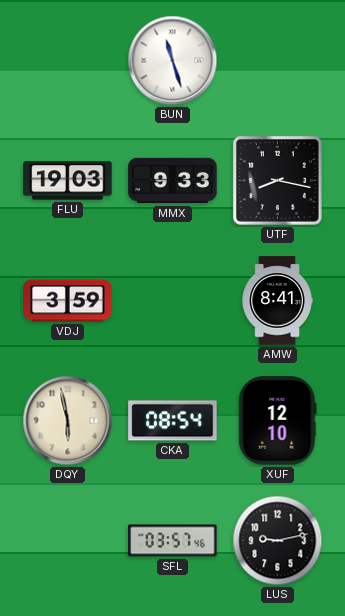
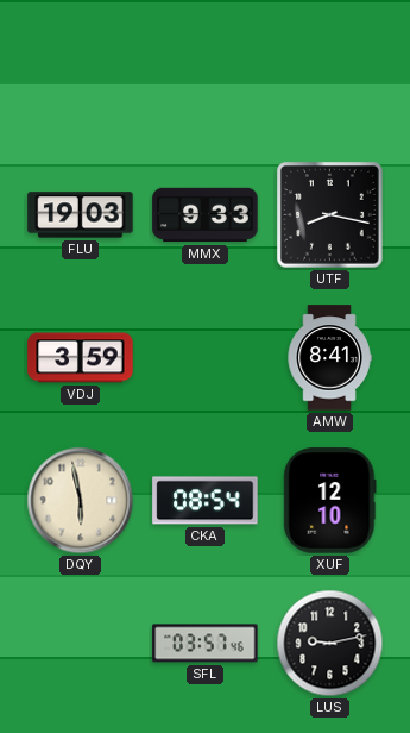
BUN: 11:27 -> none (173, 61)
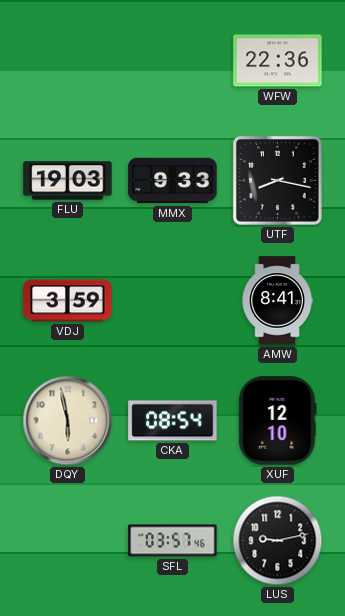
WFW: none -> 22:36 (278, 61)
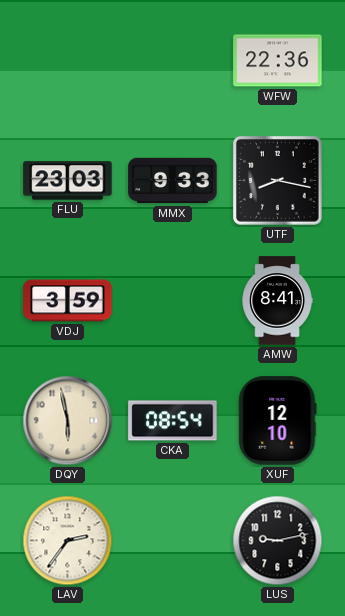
FLU: 19:03 -> 23:03 (68, 181)
LAV: none -> 2:36 (68, 541)
SFL: 03:57 -> none (173, 541)
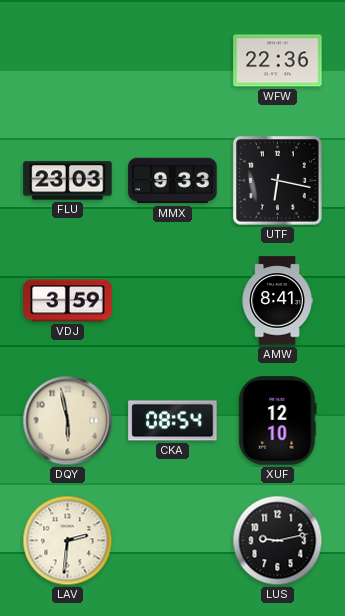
UTF: 8:17 -> 6:17 (278, 181)
LAV: 2:36 -> 2:31 (68, 541)
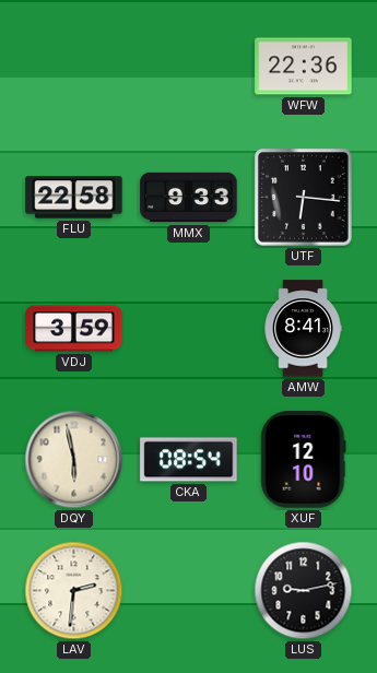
FLU: 23:03 -> 22:58 (74, 198)
UTF: 6:17 -> 6:16 (304, 198)
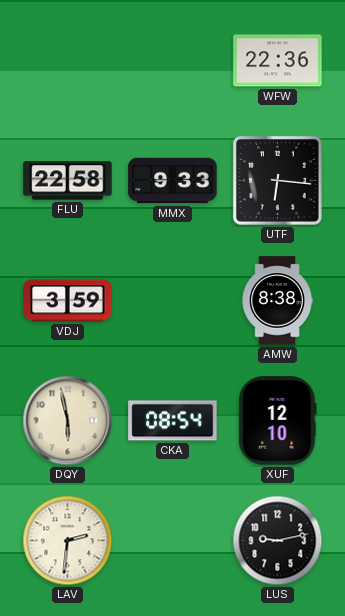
AMW: 8:41 -> 8:38 (277, 301)
